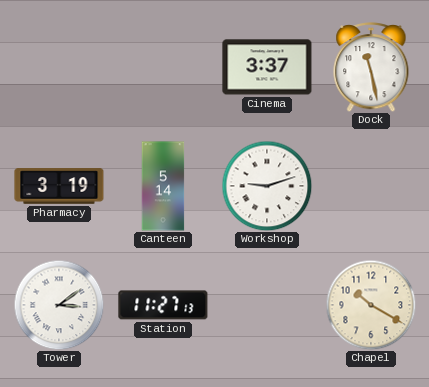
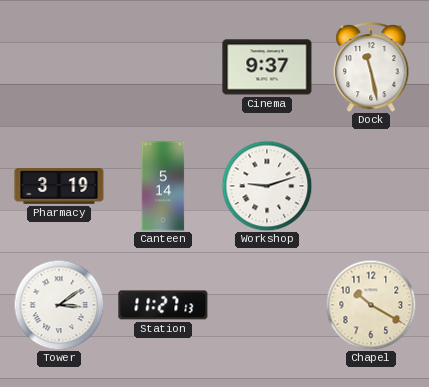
Cinema: 3:37 -> 9:37 (267, 67)
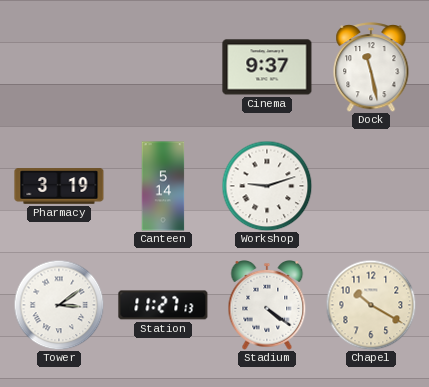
Stadium: none -> 4:21 (267, 306)
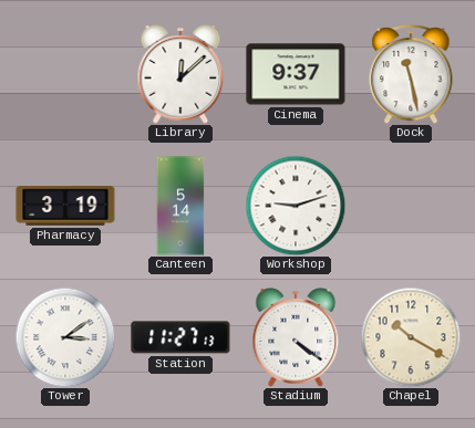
Library: none -> 12:08 (180, 75)
